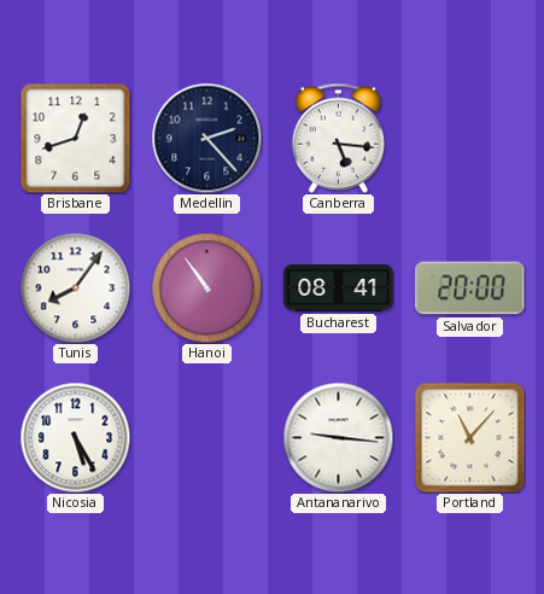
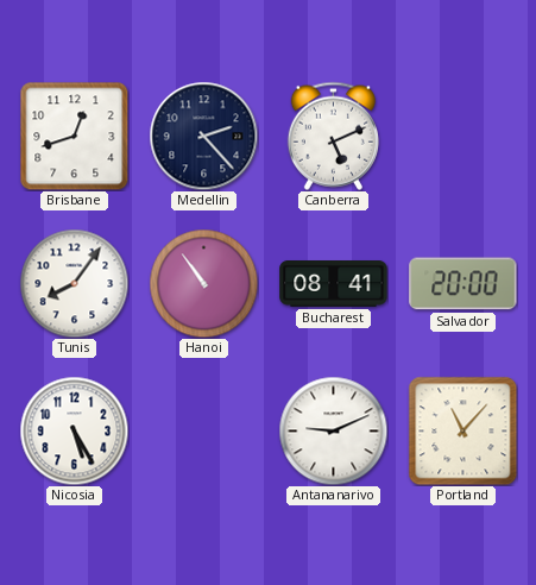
Canberra: 5:16 -> 5:11 (333, 136)
Antananarivo: 9:16 -> 9:11 (333, 430)
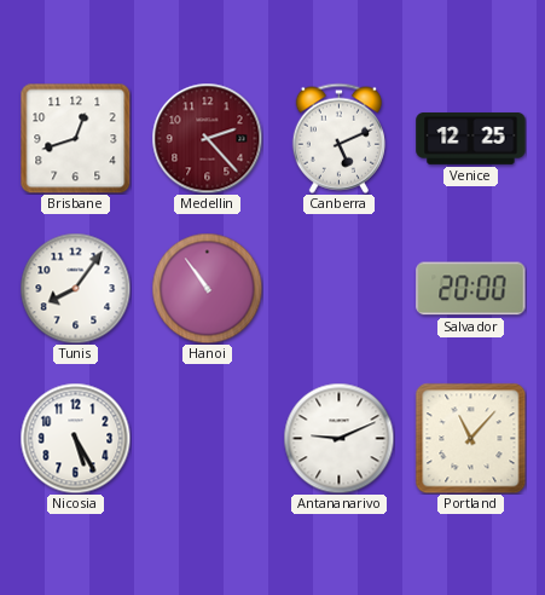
Medellin dial: navy -> burgundy (207, 138)
Venice: none -> 12:25 (471, 139)
Bucharest: 08:41 -> none (334, 284)
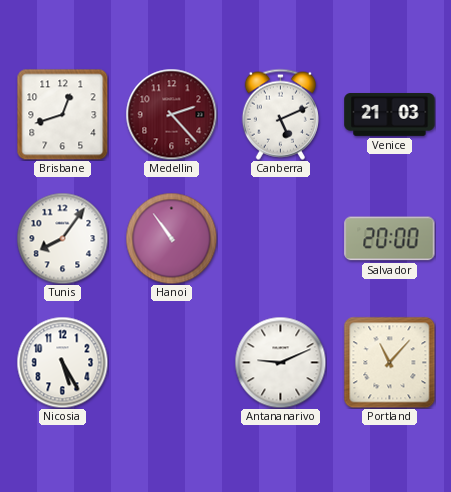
Venice: 12:25 -> 21:03 (390, 115)
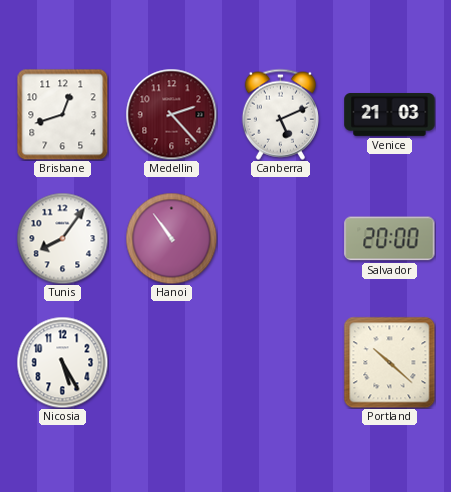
Antananarivo: 9:11 -> none (280, 362)
Portland: 11:07 -> 10:22 (389, 362)
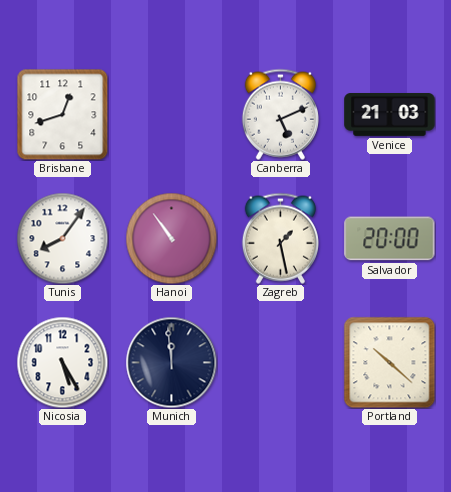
Medellin: 2:23 -> none (171, 114)
Zagreb: none -> 1:28 (280, 238)
Munich: none -> 11:59 (171, 362)
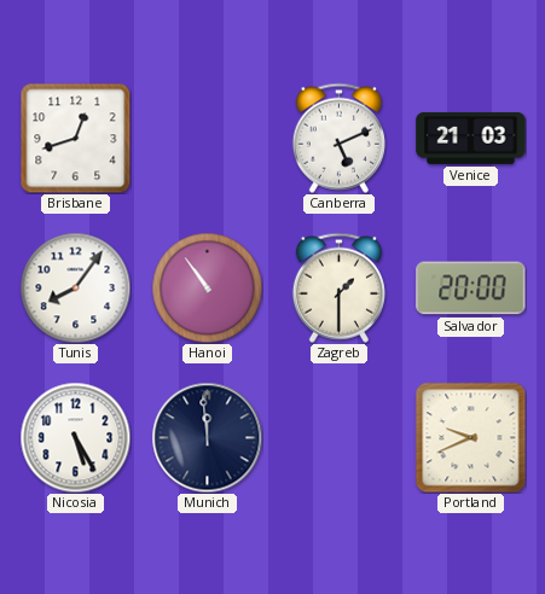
Zagreb: 1:28 -> 1:30 (338, 287)
Portland: 10:22 -> 9:41 (470, 437)
